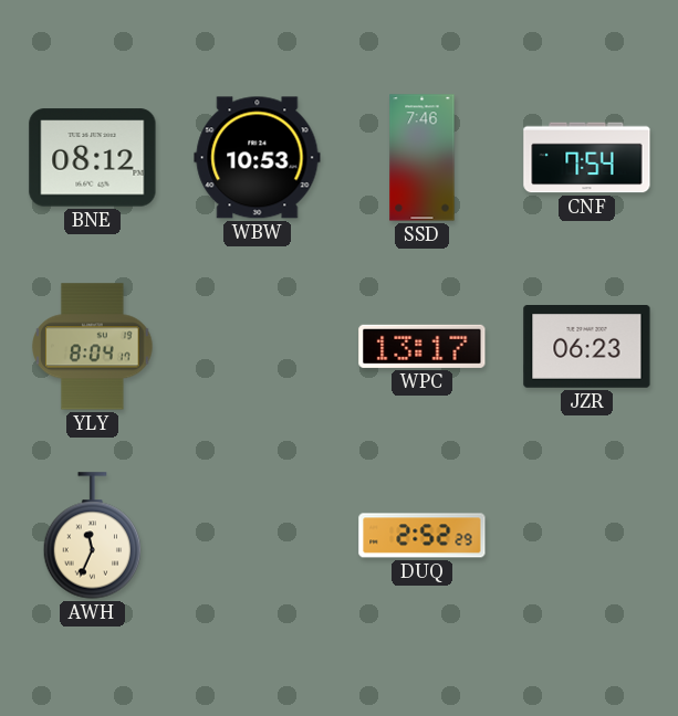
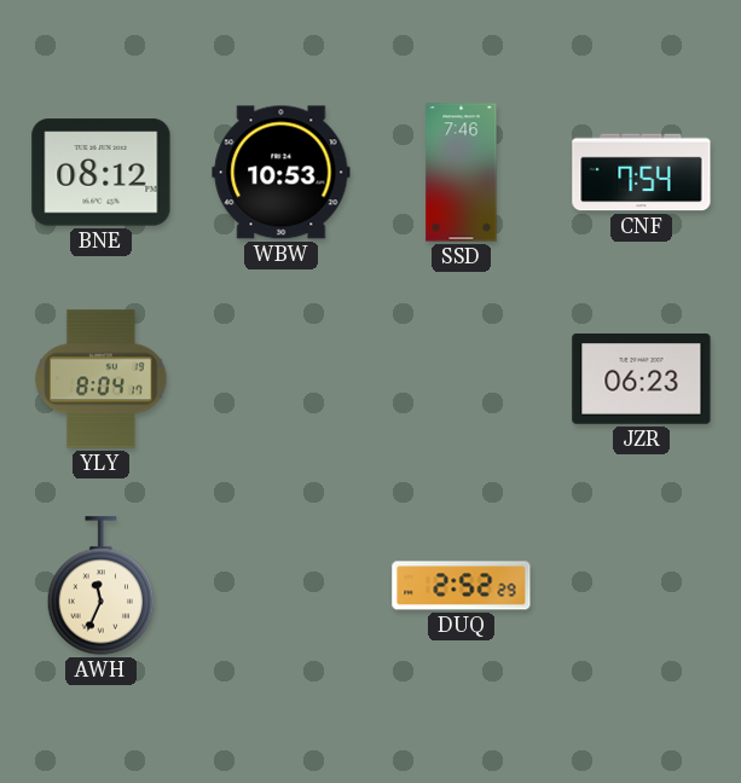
WPC: 13:17 -> none (423, 346)
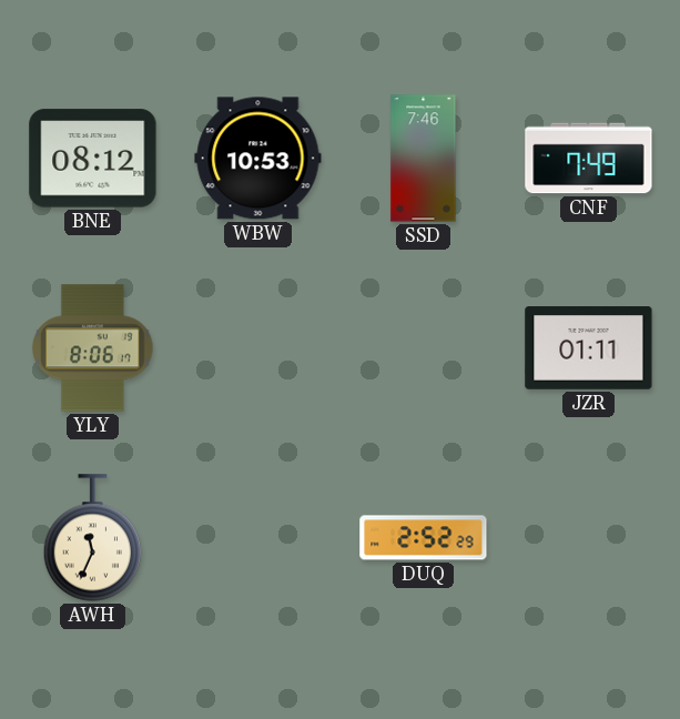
CNF: 7:54 -> 7:49 (589, 159)
YLY: 8:04 -> 8:06 (93, 348)
JZR: 06:23 -> 01:11 (589, 348)
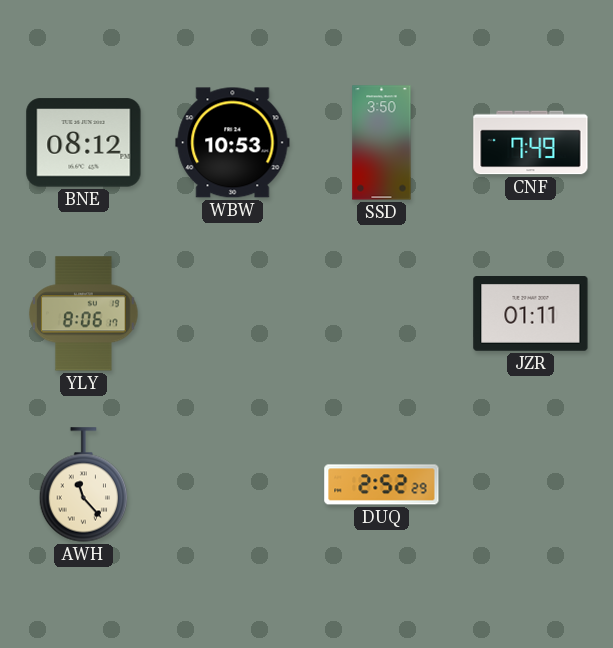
SSD: 7:46 -> 3:50 (382, 143)
AWH: 11:34 -> 11:23 (84, 485)
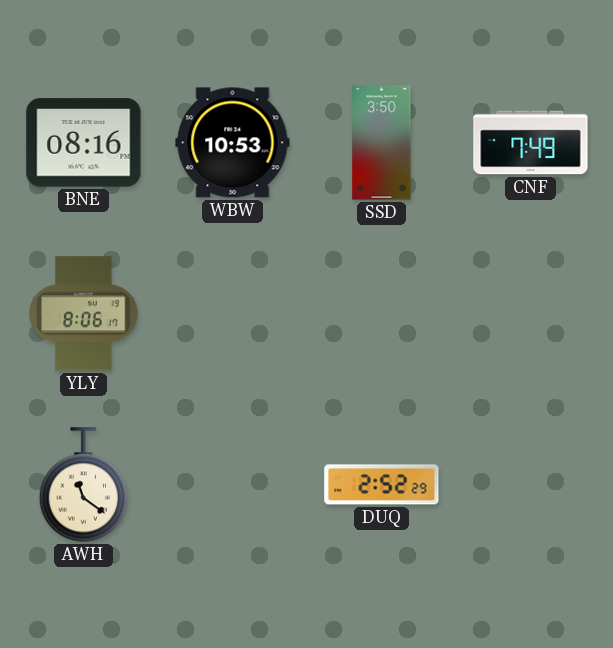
BNE: 08:12 -> 08:16 (84, 143)
JZR: 01:11 -> none (531, 314)
AWH: 11:23 -> 11:21 (84, 485)
